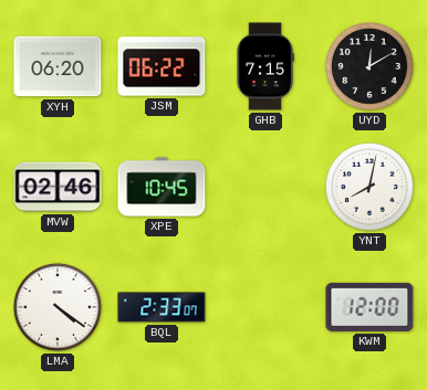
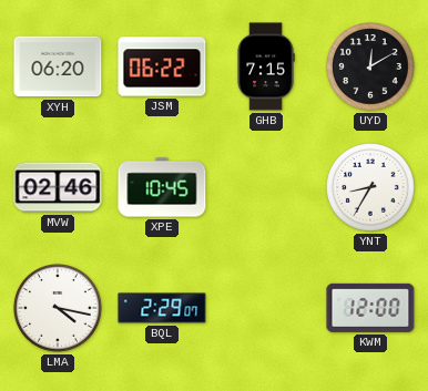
YNT: 8:02 -> 8:35 (371, 188)
LMA: 4:21 -> 4:17 (59, 309)
BQL: 2:33 -> 2:29 (162, 308)
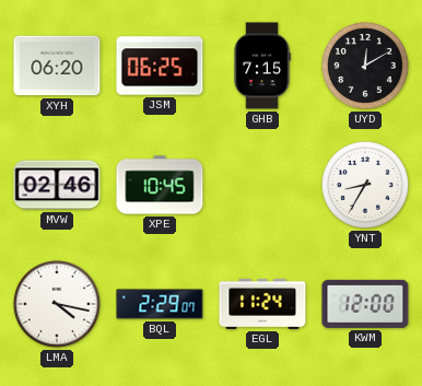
JSM: 06:22 -> 06:25 (160, 66)
EGL: none -> 11:24 (262, 304)
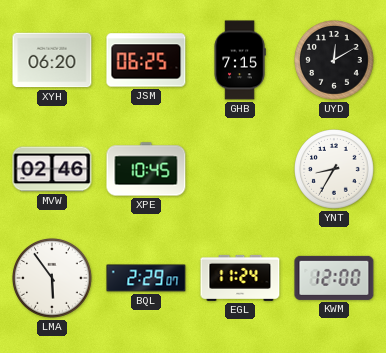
LMA: 4:17 -> 5:54 (53, 279)
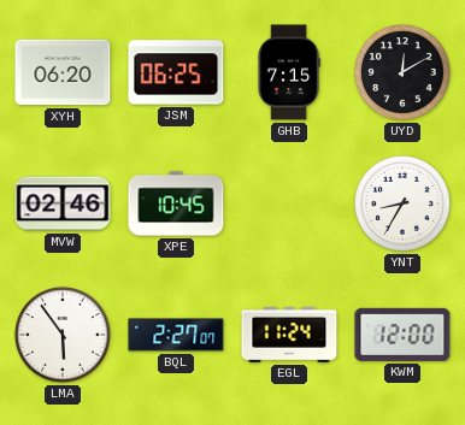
BQL: 2:29 -> 2:27 (176, 335)
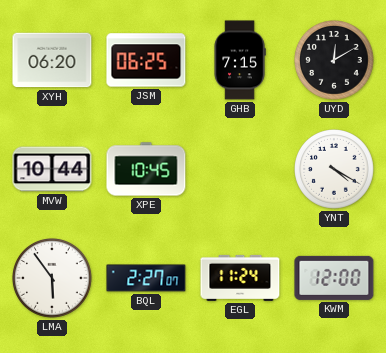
MVW: 02:46 -> 10:44 (52, 169)
YNT: 8:35 -> 4:20 (335, 170)
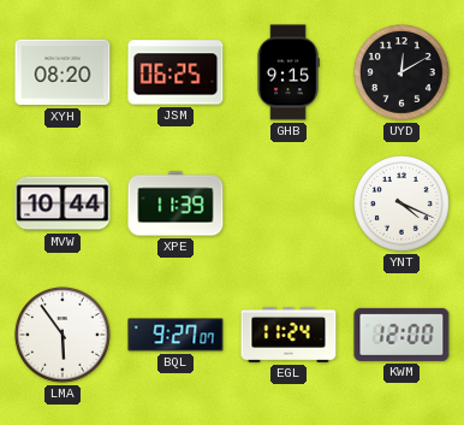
XYH: 06:20 -> 08:20 (63, 72)
GHB: 7:15 -> 9:15 (288, 72)
XPE: 10:45 -> 11:39 (176, 203)
YNT: 4:20 -> 4:19 (403, 205)
BQL: 2:27 -> 9:27 (176, 335)
